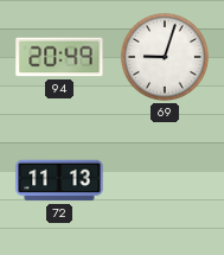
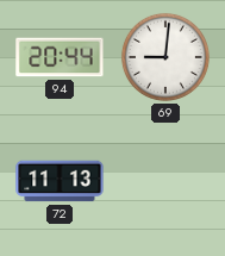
94: 20:49 -> 20:44 (60, 57)
69: 9:03 -> 9:01 (165, 57)
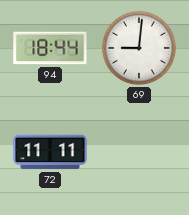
94: 20:44 -> 18:44 (50, 48)
72: 11:13 -> 11:11 (50, 152)
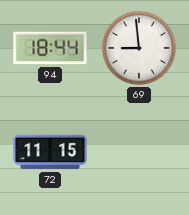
69: 9:01 -> 8:59 (139, 48)
72: 11:11 -> 11:15 (50, 152)
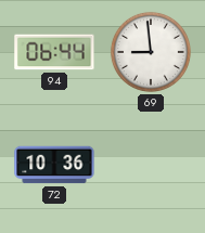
94: 18:44 -> 06:44 (54, 52)
72: 11:15 -> 10:36 (54, 165)
